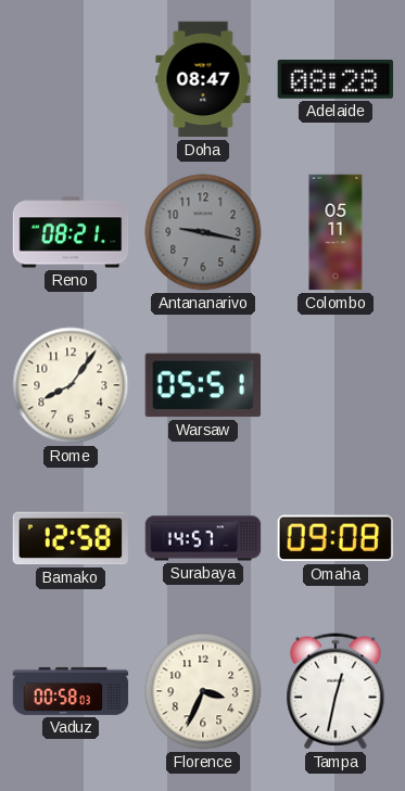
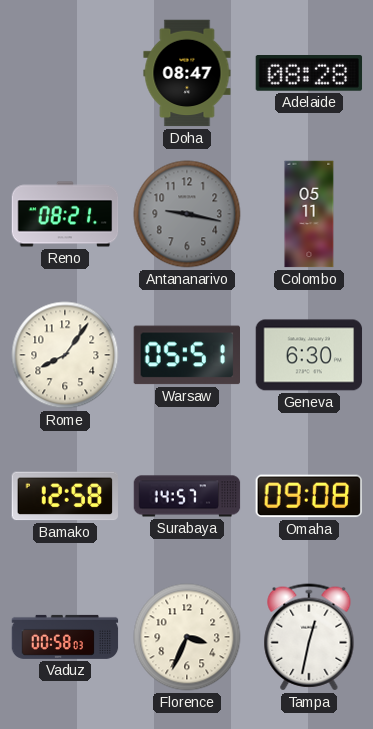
Geneva: none -> 6:30 (309, 355)
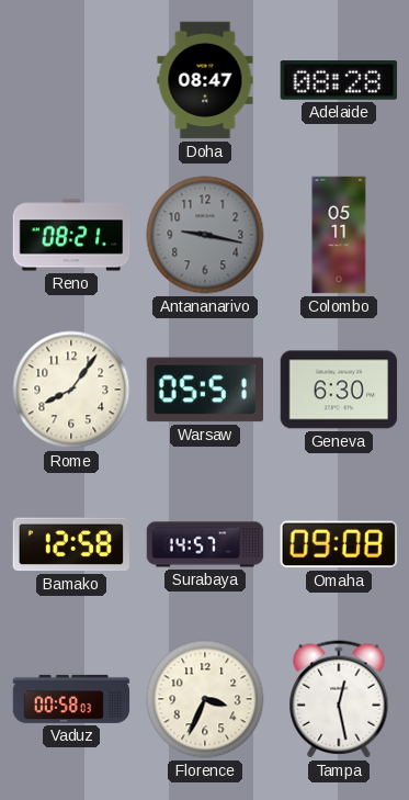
Tampa: 12:32 -> 12:28 (339, 699)
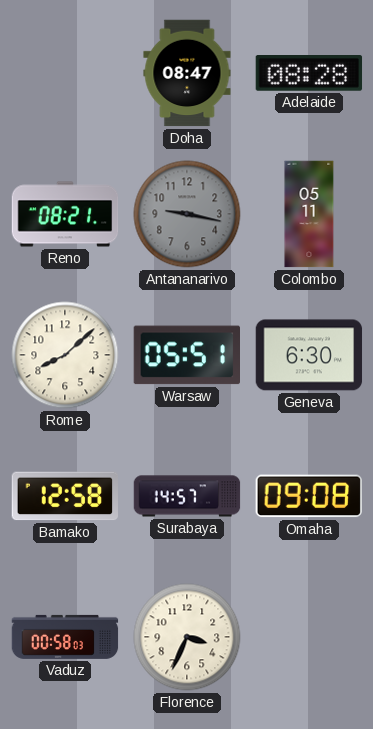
Rome: 8:06 -> 8:08 (65, 355)
Tampa: 12:28 -> none (339, 699)
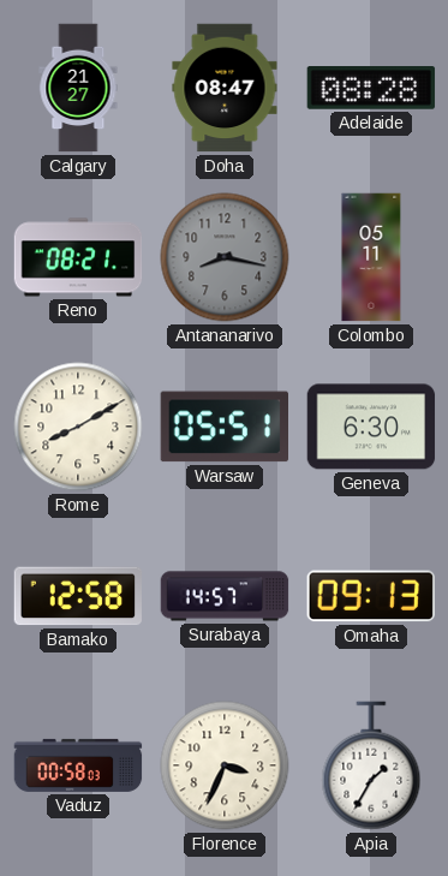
Calgary: none -> 21:27 (78, 88)
Antananarivo: 9:17 -> 8:17 (225, 257)
Rome: 8:08 -> 8:10 (78, 427)
Omaha: 09:08 -> 09:13 (370, 596)
Apia: none -> 1:35 (371, 765)
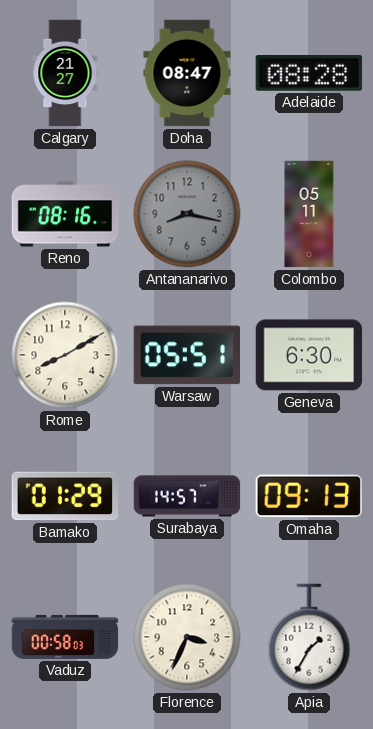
Reno: 08:21 -> 08:16 (65, 214)
Bamako: 12:58 -> 01:29 (65, 496)
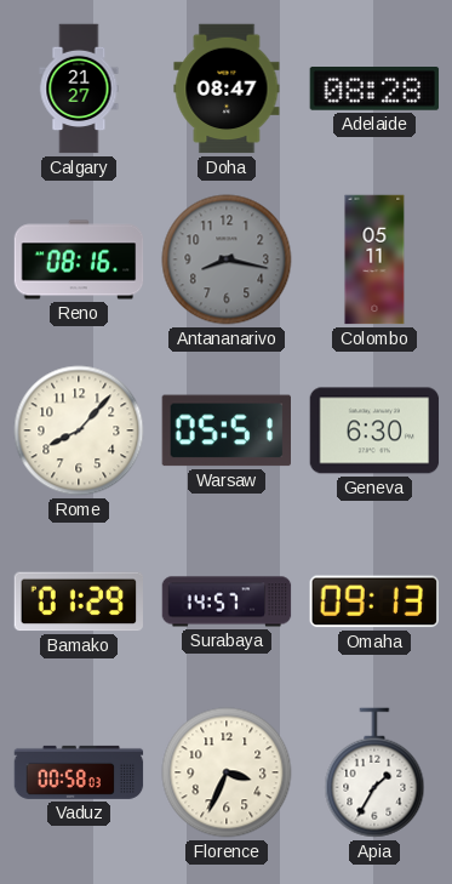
Rome: 8:10 -> 8:07 (79, 430)
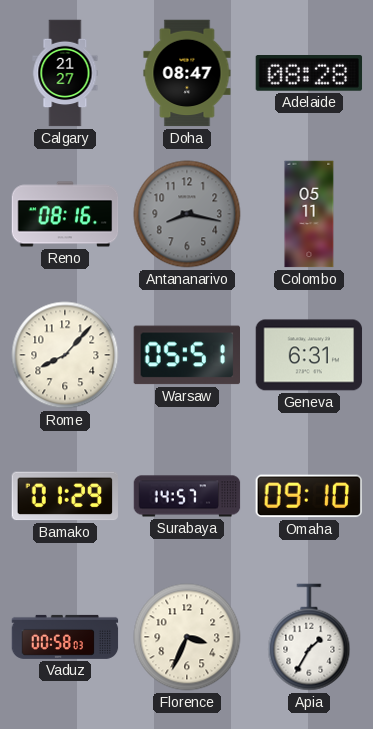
Geneva: 6:30 -> 6:31 (309, 355)
Omaha: 09:13 -> 09:10 (308, 496)
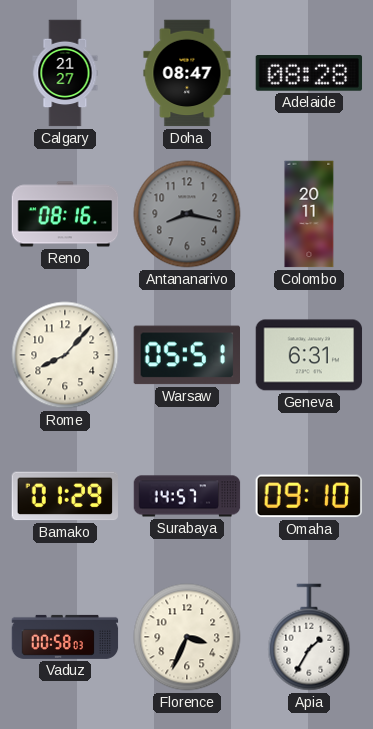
Colombo: 05:11 -> 20:11 (309, 214)
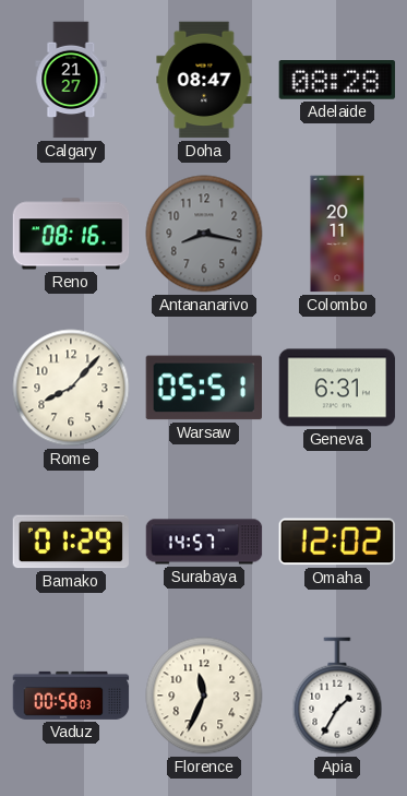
Omaha: 09:10 -> 12:02 (336, 542)
Florence: 3:34 -> 11:34 (204, 696)
